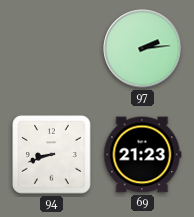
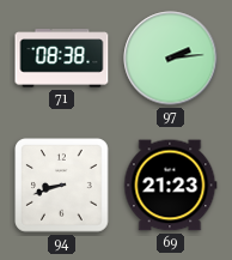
71: none -> 08:38 (62, 59)
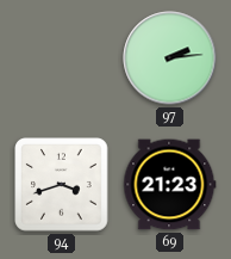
71: 08:38 -> none (62, 59)
94: 8:42 -> 3:42 (62, 185)
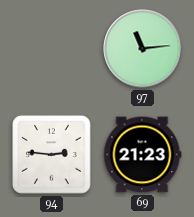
97: 2:14 -> 11:14 (143, 49)
94: 3:42 -> 2:46 (52, 155)
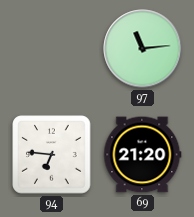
94: 2:46 -> 6:46 (52, 155)
69: 21:23 -> 21:20 (143, 155)
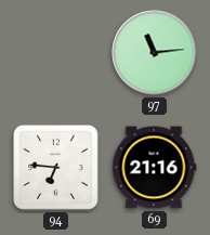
69: 21:20 -> 21:16 (155, 168)
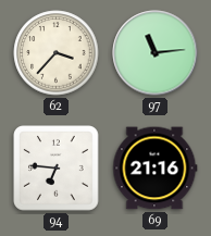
62: none -> 3:37 (57, 53)
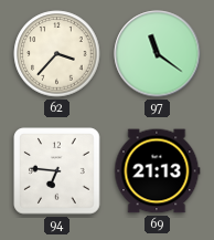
97: 11:14 -> 11:21 (158, 54)
69: 21:16 -> 21:13 (158, 171)
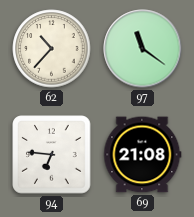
62: 3:37 -> 10:37 (52, 49)
69: 21:13 -> 21:08 (143, 155)
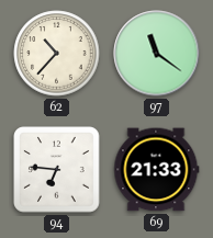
69: 21:08 -> 21:33 (157, 170)
